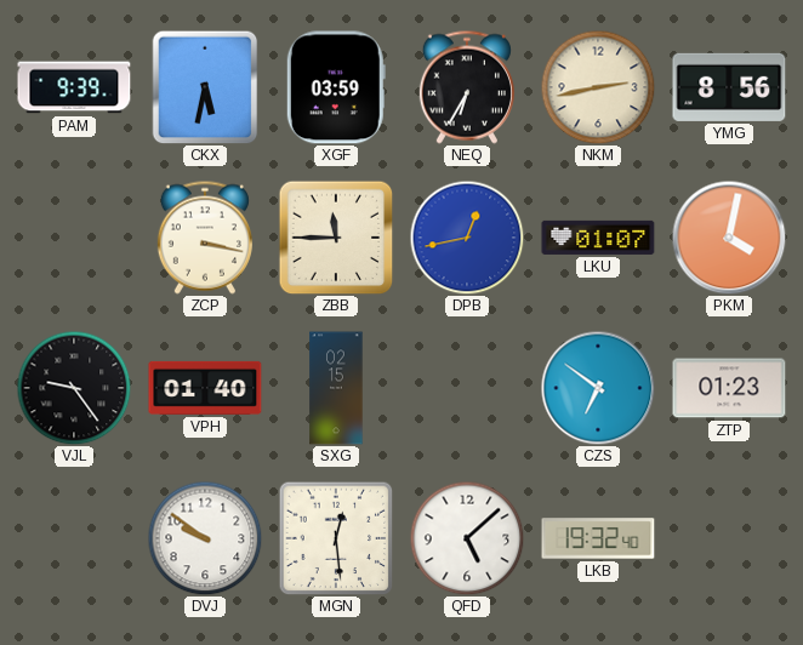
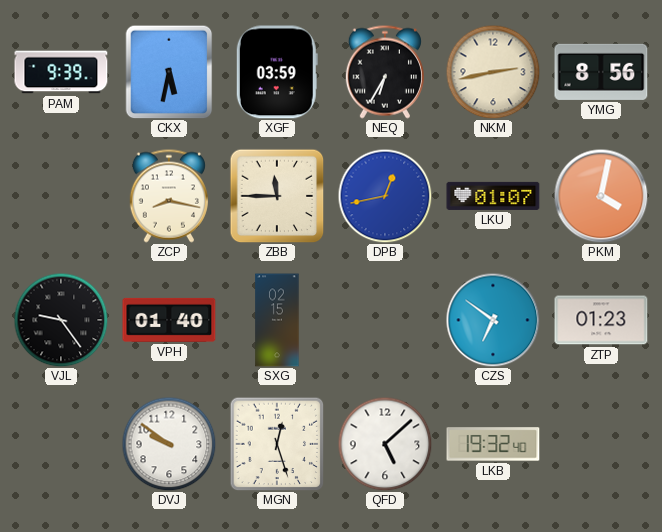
ZCP: 3:17 -> 8:17 (169, 196)
MGN: 12:29 -> 12:27 (277, 444)
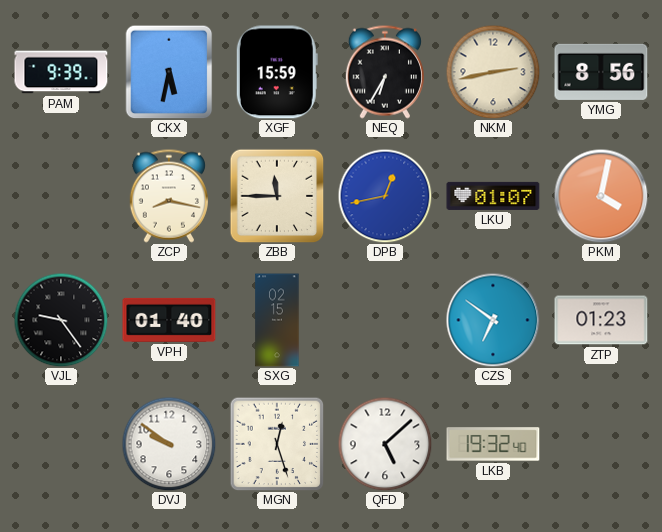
XGF: 03:59 -> 15:59 (277, 72)
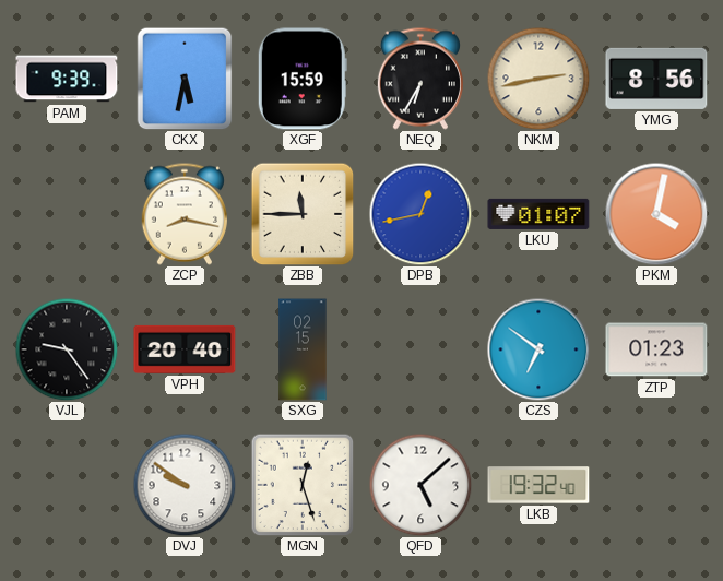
VPH: 01:40 -> 20:40 (185, 349)
